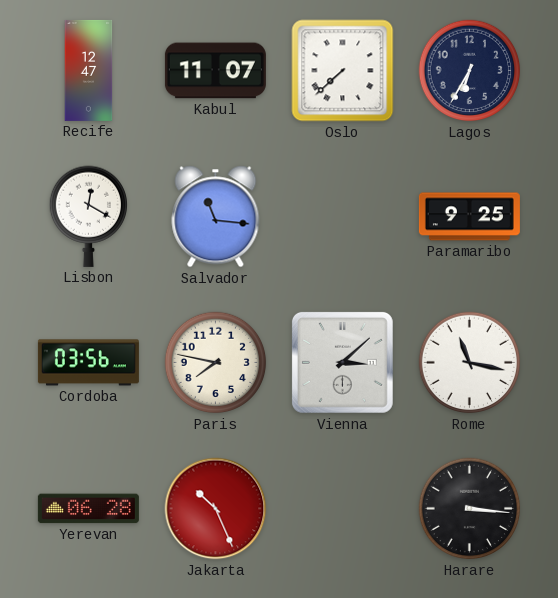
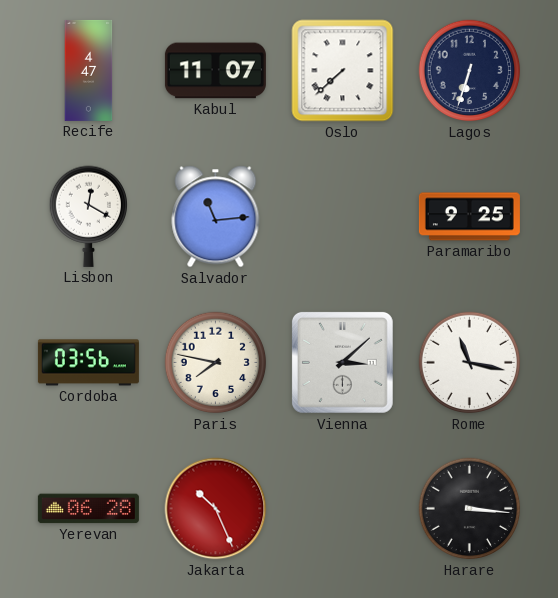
Recife: 12:47 -> 4:47 (89, 70)
Lagos: 6:35 -> 6:33 (470, 71)
Salvador: 11:16 -> 11:14 (216, 217)
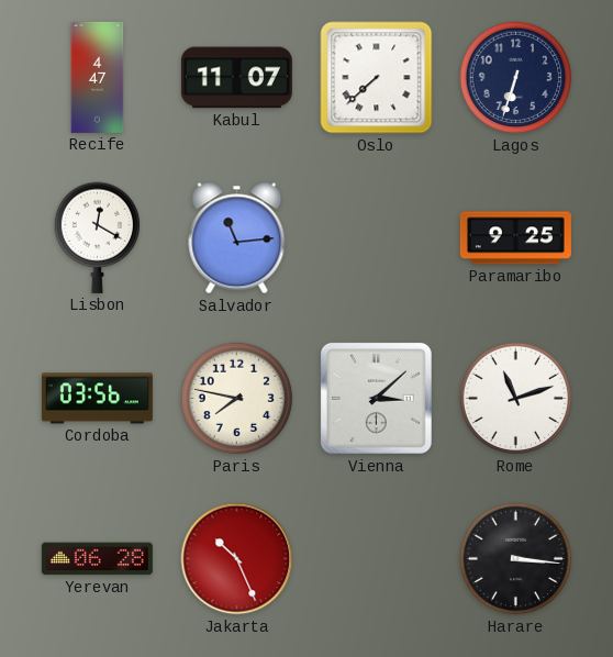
Rome: 11:17 -> 11:12 (516, 399)
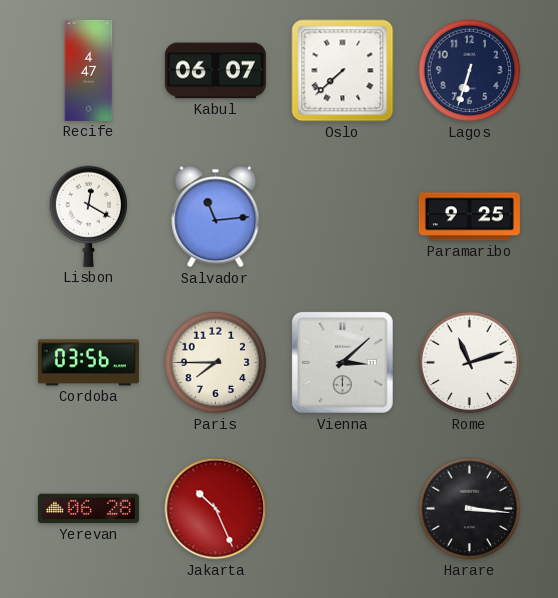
Kabul: 11:07 -> 06:07 (215, 71)
Paris: 7:47 -> 7:45 (216, 363)
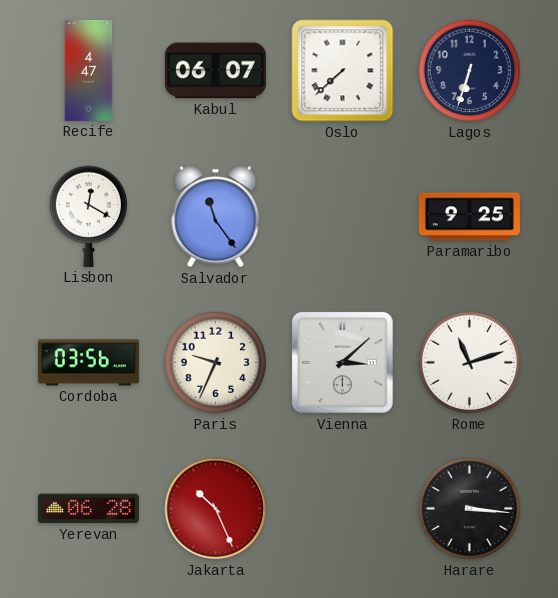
Salvador: 11:14 -> 11:24 (216, 217)
Paris: 7:45 -> 9:34 (216, 363)
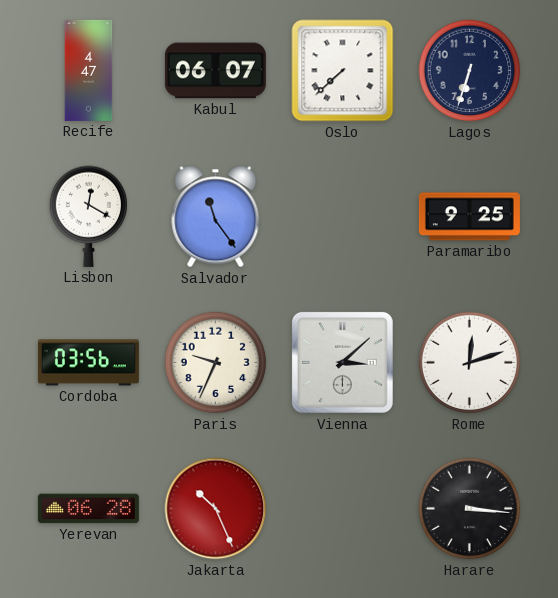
Rome: 11:12 -> 12:12 (470, 363)
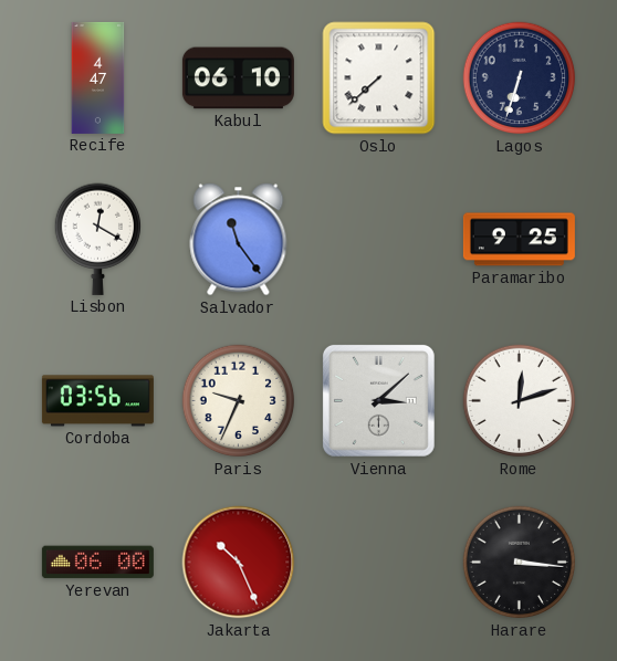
Kabul: 06:07 -> 06:10 (238, 78)
Yerevan: 06:28 -> 06:00 (97, 563)
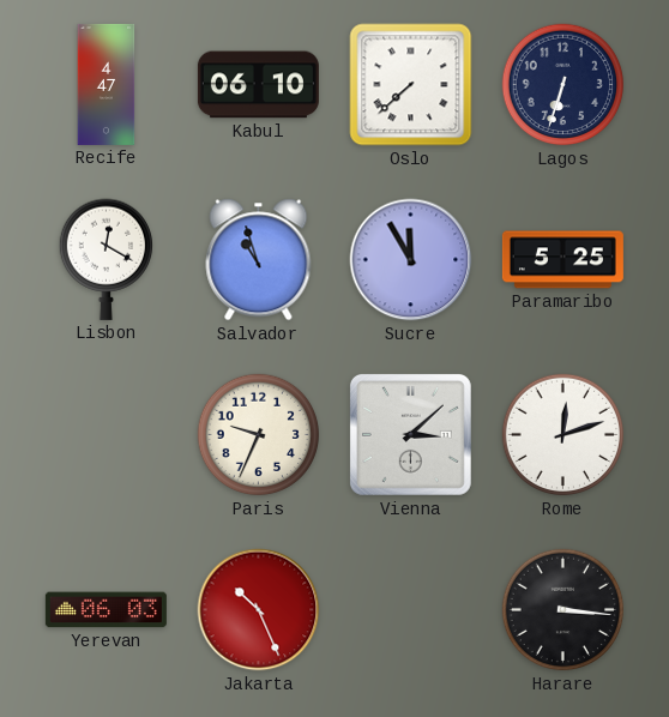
Salvador: 11:24 -> 10:57 (259, 260)
Sucre: none -> 11:55 (411, 260)
Paramaribo: 9:25 -> 5:25 (562, 260)
Cordoba: 03:56 -> none (97, 401)
Yerevan: 06:00 -> 06:03 (106, 610)
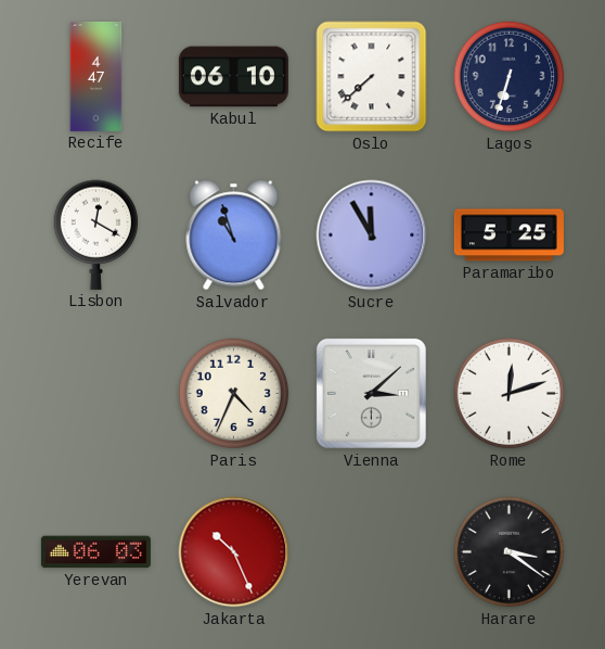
Paris: 9:34 -> 4:34 (234, 394)
Harare: 3:16 -> 3:21 (510, 552)
